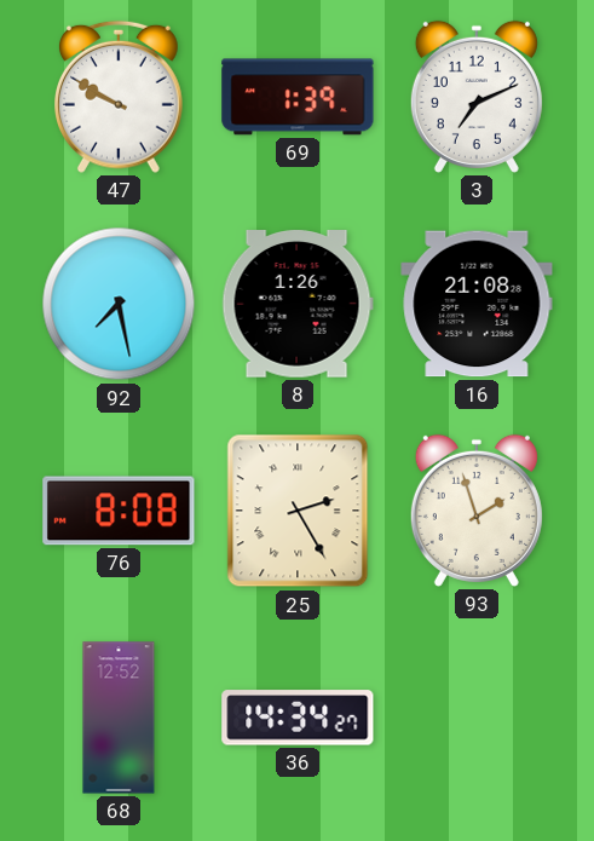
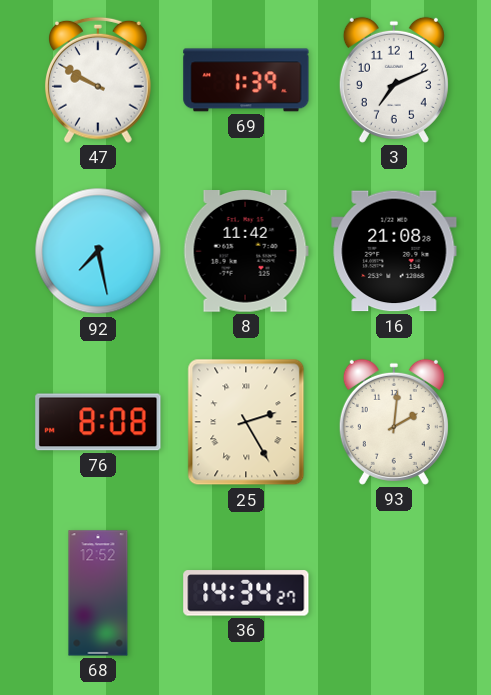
8: 1:26 -> 11:42 (246, 252)
93: 1:57 -> 2:01 (394, 422)
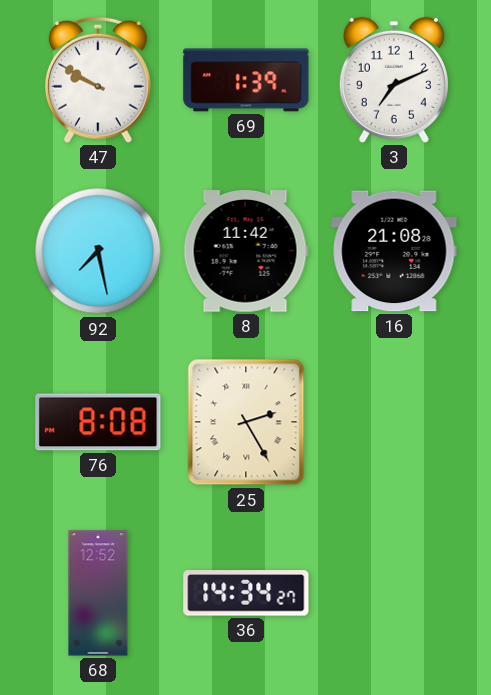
93: 2:01 -> none (394, 422)
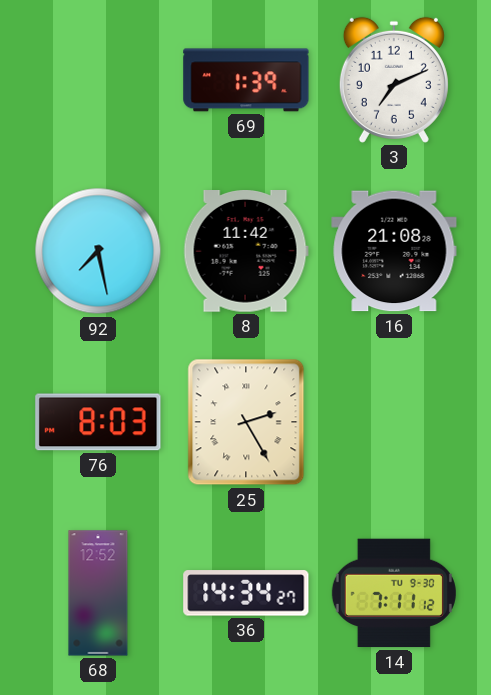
47: 9:50 -> none (99, 80)
76: 8:08 -> 8:03 (98, 422)
14: none -> 7:11 (394, 593)
